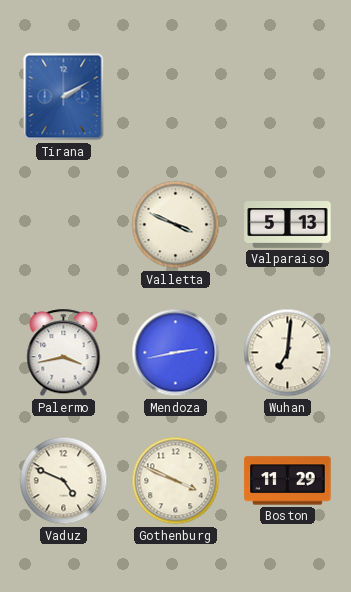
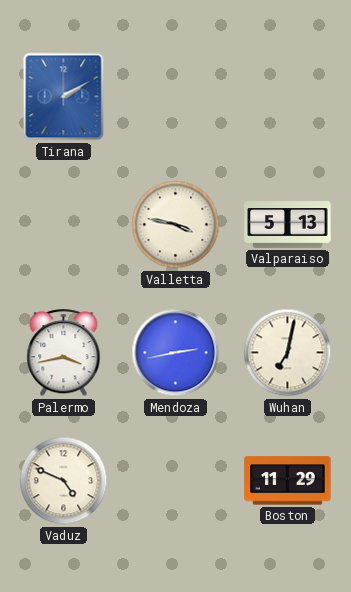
Valletta: 3:49 -> 3:47 (176, 225)
Wuhan: 7:01 -> 7:02 (288, 353)
Gothenburg: 3:49 -> none (176, 481)
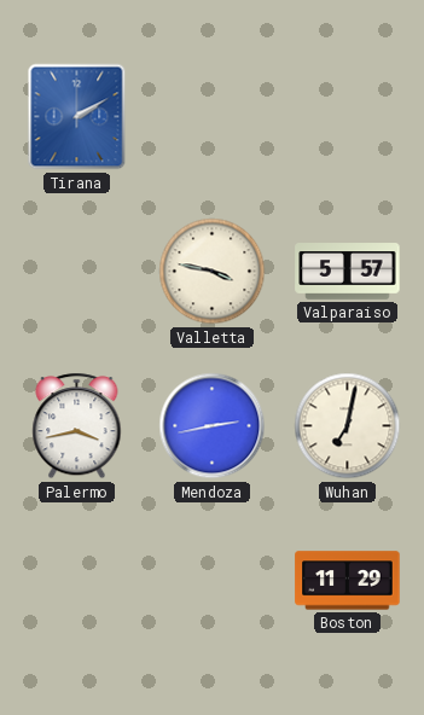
Valparaiso: 5:13 -> 5:57 (348, 272)
Vaduz: 4:49 -> none (64, 481)
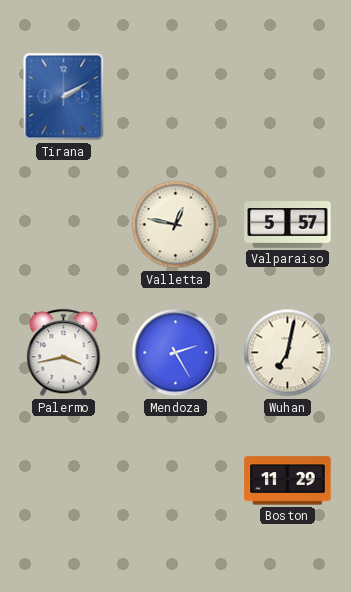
Valletta: 3:47 -> 12:47 (176, 225)
Mendoza: 2:43 -> 2:25 (176, 353)
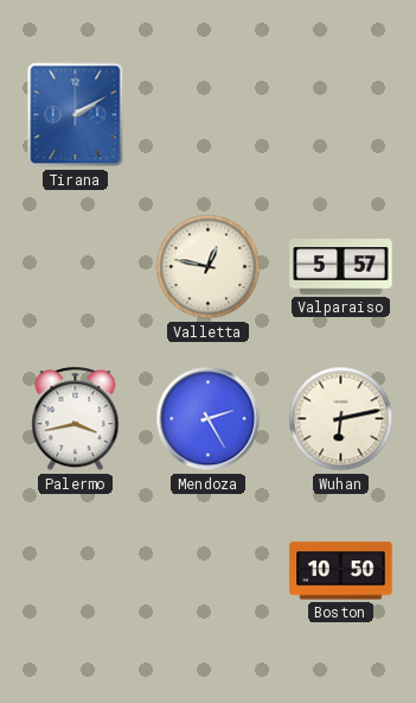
Wuhan: 7:02 -> 6:13 (341, 419)
Boston: 11:29 -> 10:50 (341, 571)
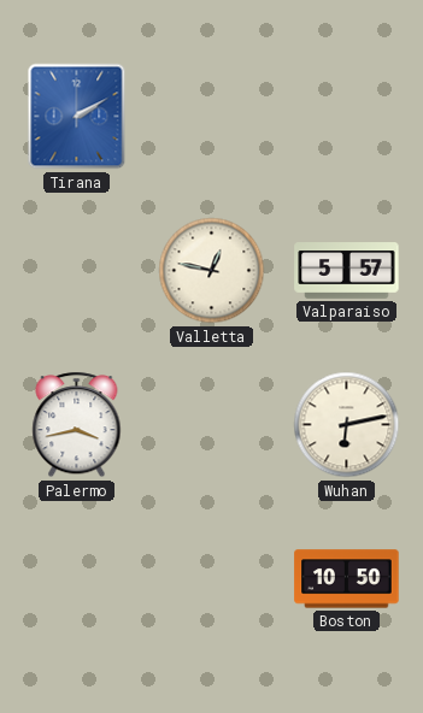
Mendoza: 2:25 -> none (209, 419)
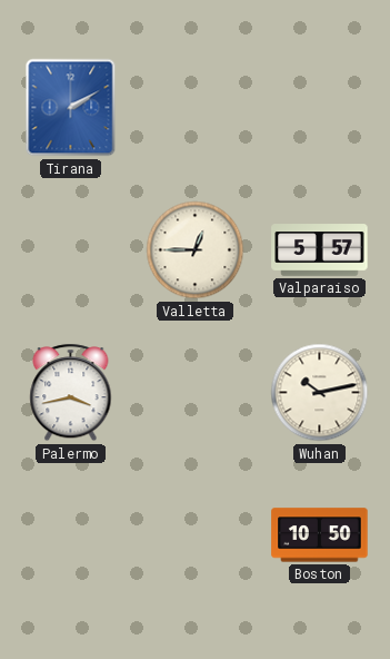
Valletta: 12:47 -> 12:45 (196, 250)
Wuhan: 6:13 -> 10:13 (320, 393)
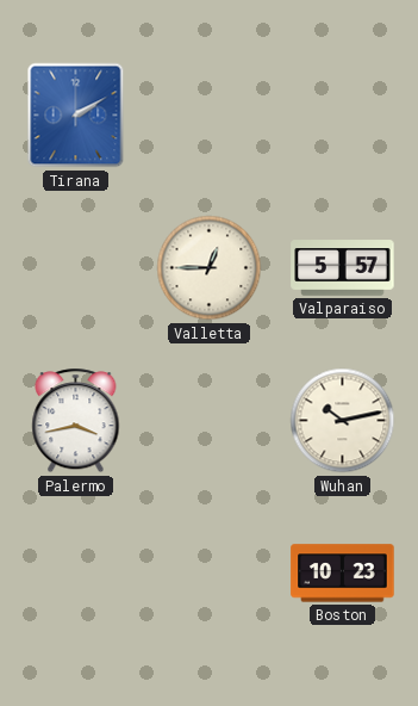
Boston: 10:50 -> 10:23 (343, 574)
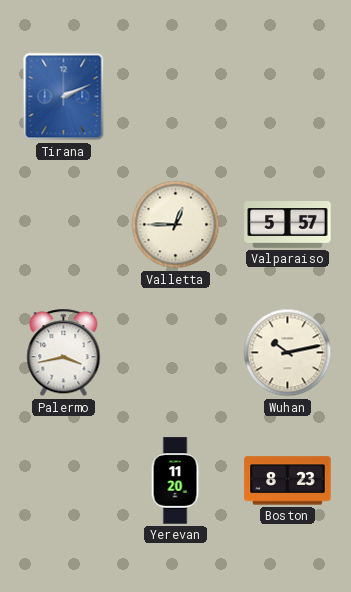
Tirana: 2:10 -> 2:11 (64, 97)
Yerevan: none -> 11:20 (175, 481)
Boston: 10:23 -> 8:23 (288, 481)
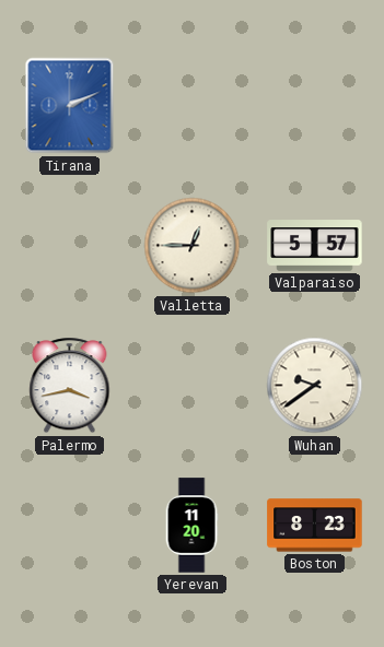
Wuhan: 10:13 -> 9:39 (315, 386)
